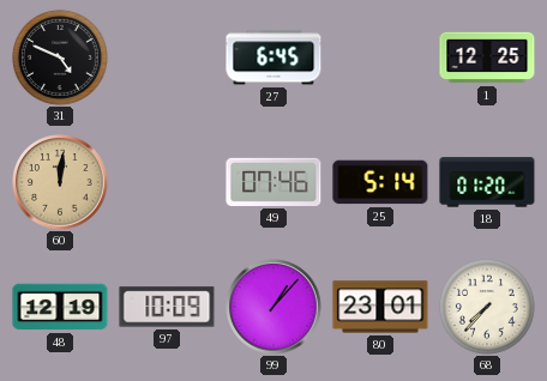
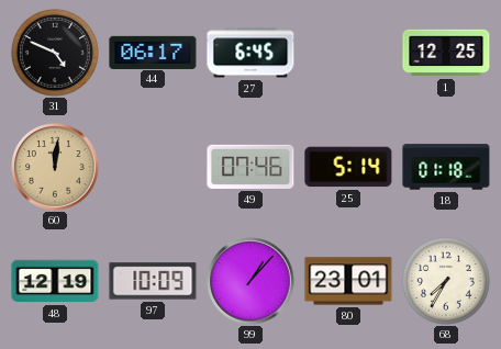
44: none -> 06:17 (153, 52)
18: 01:20 -> 01:18 (446, 167)
68: 7:37 -> 7:35 (446, 281)
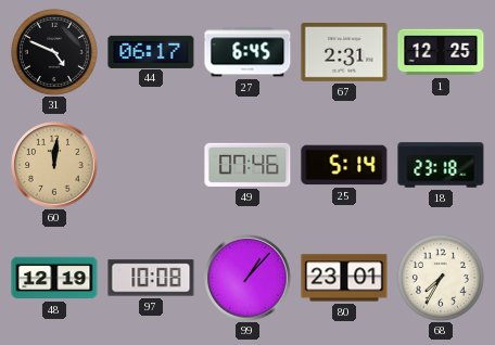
67: none -> 2:31 (344, 52)
18: 01:18 -> 23:18 (441, 165)
97: 10:09 -> 10:08 (151, 278)
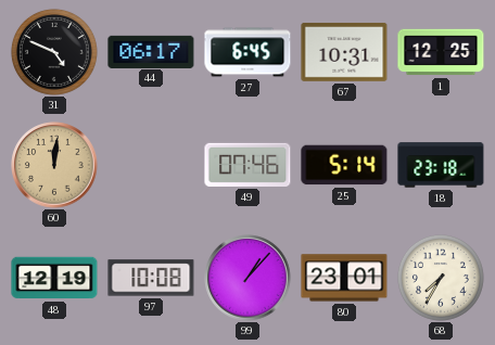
67: 2:31 -> 10:31 (344, 52)
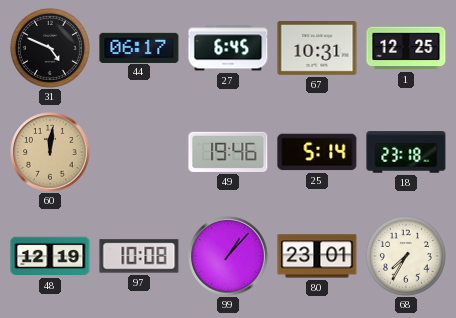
49: 07:46 -> 19:46 (228, 152)
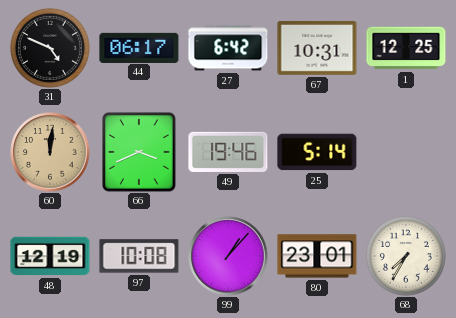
27: 6:45 -> 6:42 (228, 48)
66: none -> 3:41 (139, 152)
18: 23:18 -> none (406, 152)
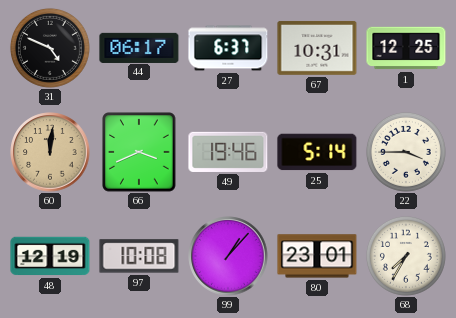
27: 6:42 -> 6:37 (228, 48)
22: none -> 3:45 (406, 152)
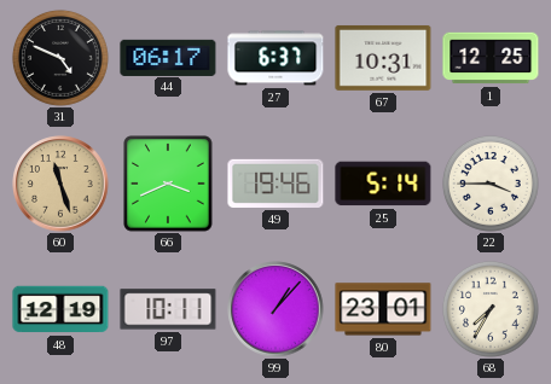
60: 12:01 -> 11:27 (60, 184)
97: 10:08 -> 10:11 (168, 309)
